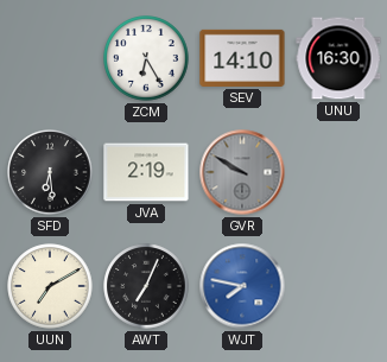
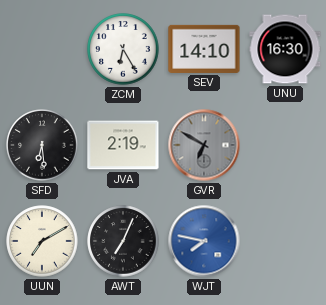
GVR: 9:50 -> 6:50 (204, 145)
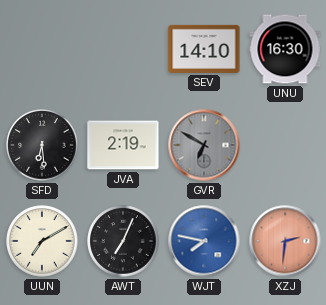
ZCM: 6:25 -> none (123, 49)
XZJ: none -> 2:31 (285, 241)
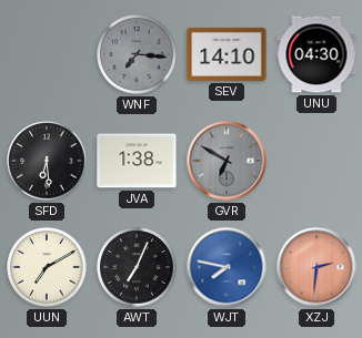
WNF: none -> 7:16 (137, 54)
UNU: 16:30 -> 04:30 (316, 54)
JVA: 2:19 -> 1:38 (137, 161)
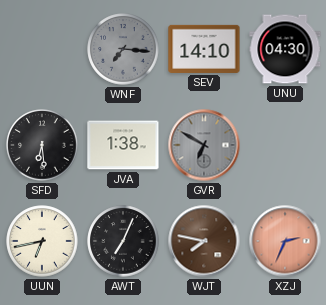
UUN: 7:10 -> 6:43 (42, 241)
WJT dial: blue -> brown (204, 241)
XZJ: 2:31 -> 2:34 (285, 241)
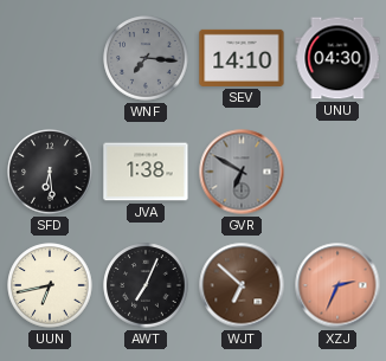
WJT: 7:47 -> 6:52 (242, 285)
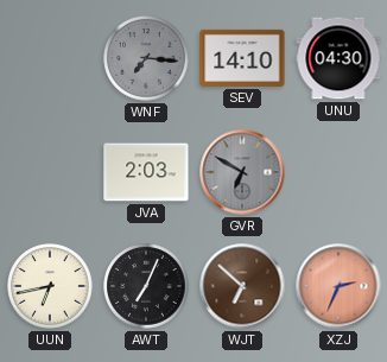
SFD: 6:29 -> none (50, 172)
JVA: 1:38 -> 2:03 (146, 172)
